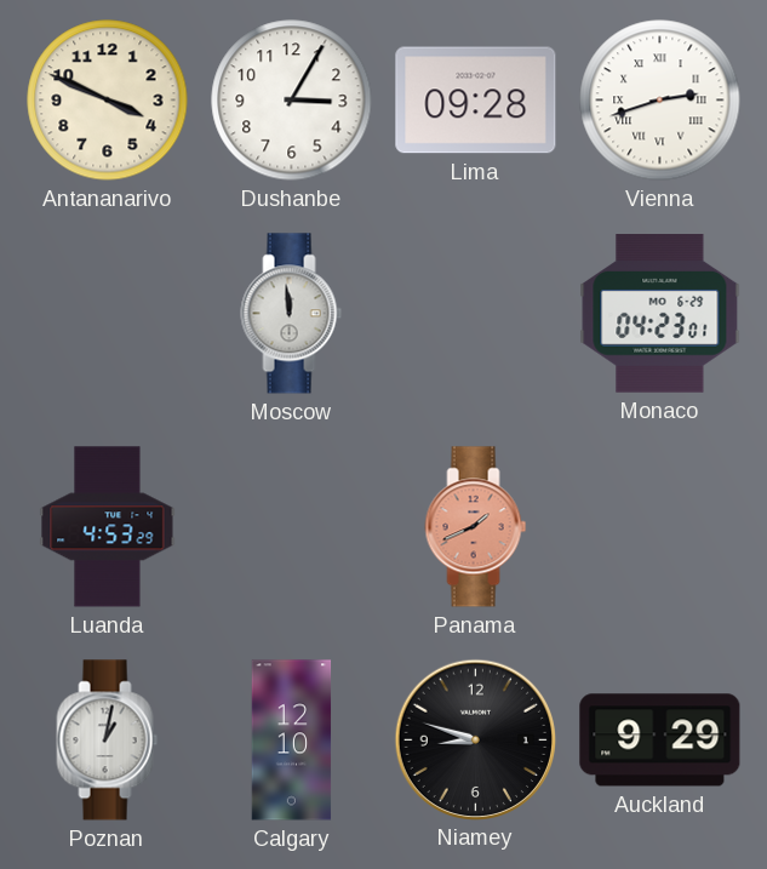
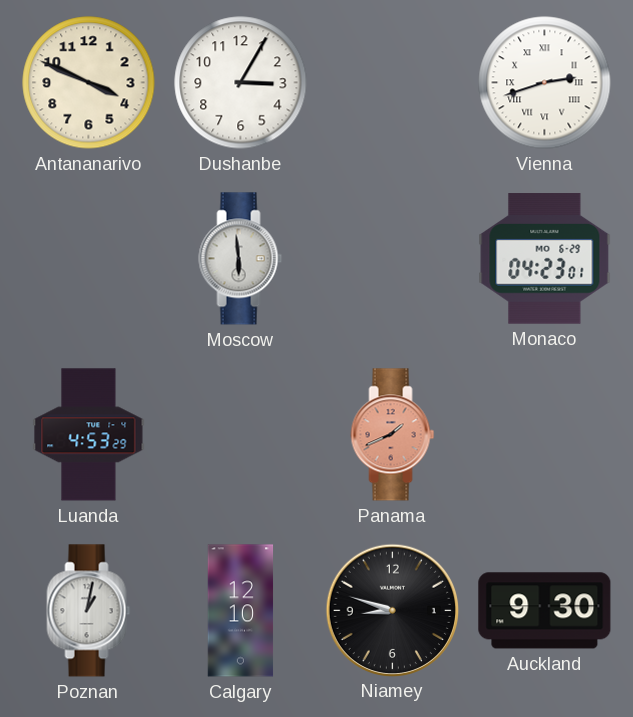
Lima: 09:28 -> none (476, 101)
Moscow: 11:59 -> 5:59 (241, 259)
Auckland: 9:29 -> 9:30 (545, 611)
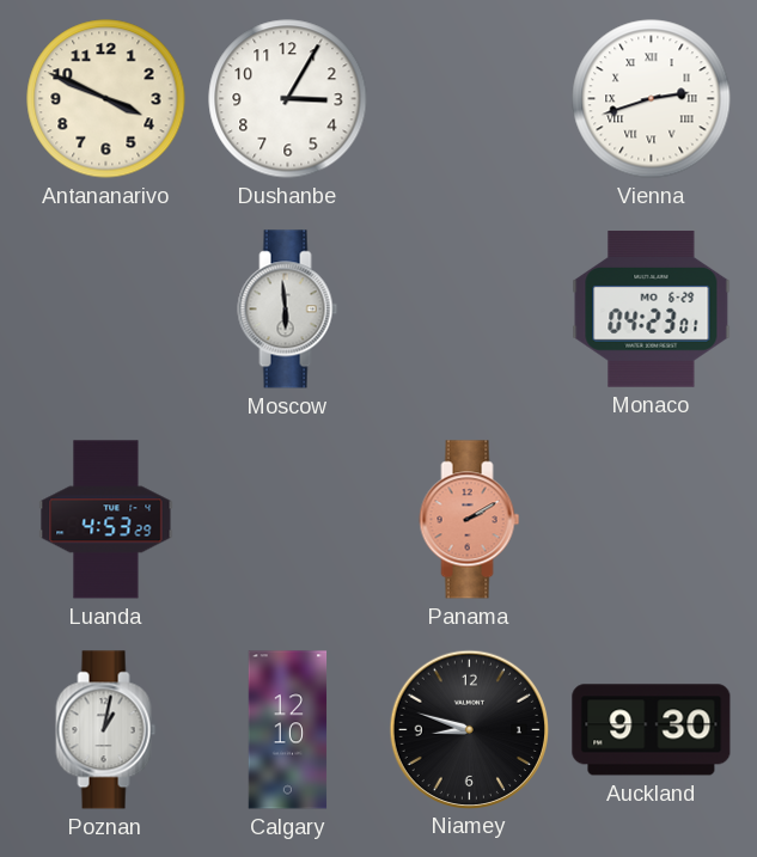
Panama: 1:41 -> 2:10 (470, 520)
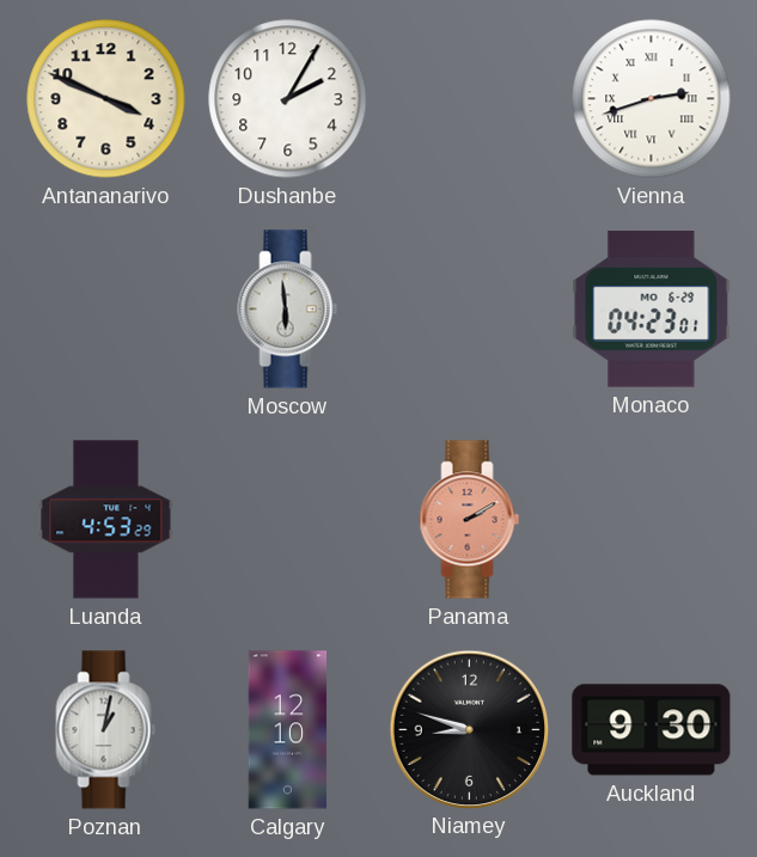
Dushanbe: 3:05 -> 2:05 (288, 99)
